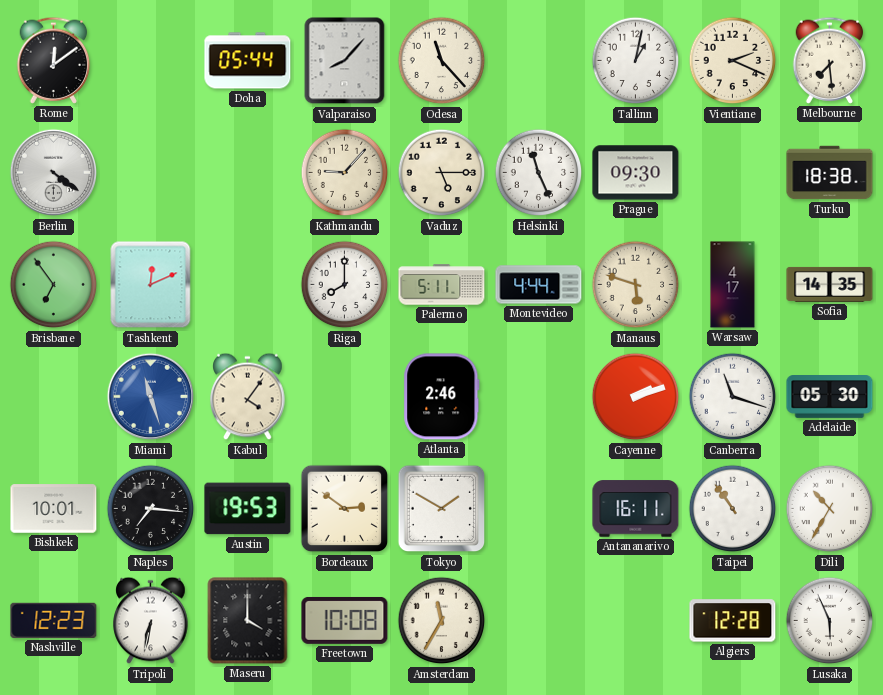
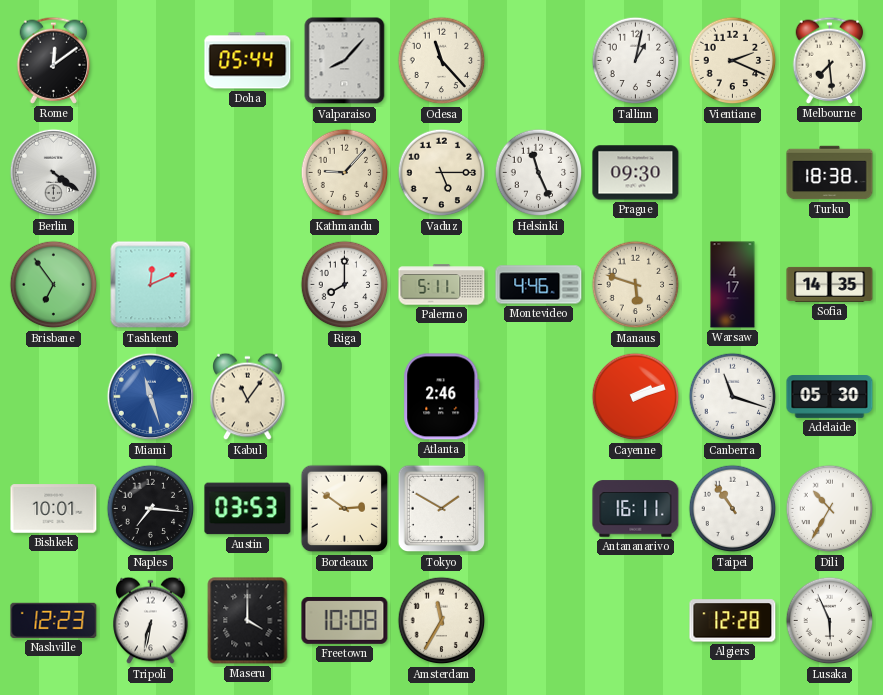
Montevideo: 4:44 -> 4:46 (539, 285)
Kabul: 4:06 -> 11:06 (248, 397)
Austin: 19:53 -> 03:53 (248, 509)
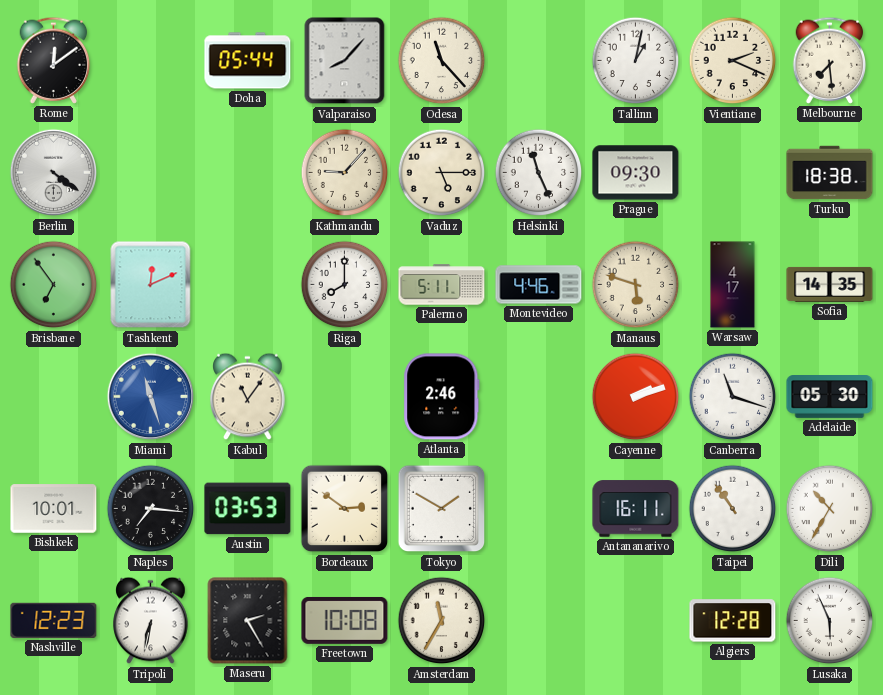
Maseru: 4:00 -> 2:25 (248, 621)
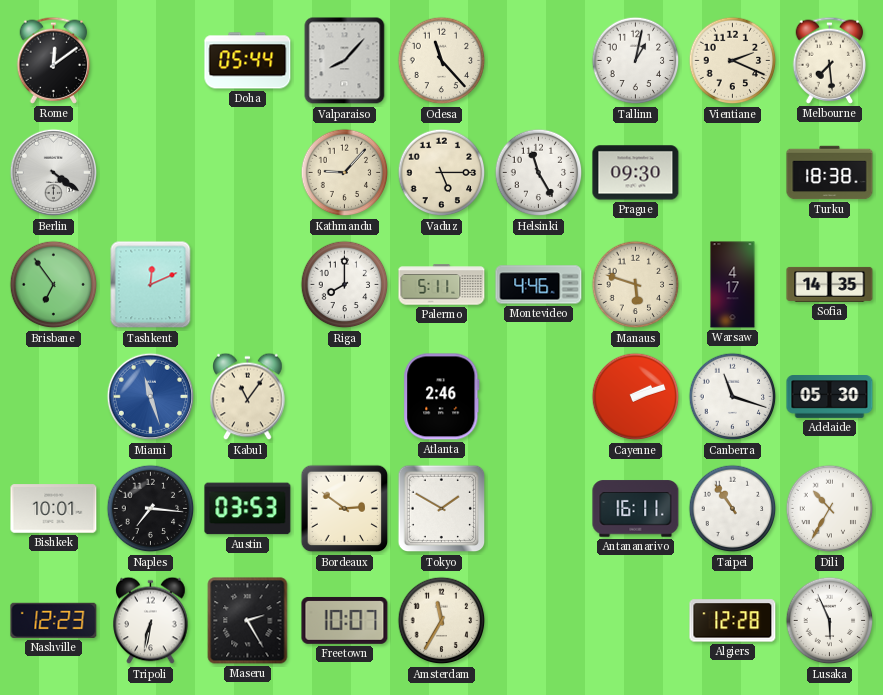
Helsinki: 11:26 -> 11:25 (539, 173)
Freetown: 10:08 -> 10:07 (345, 620)
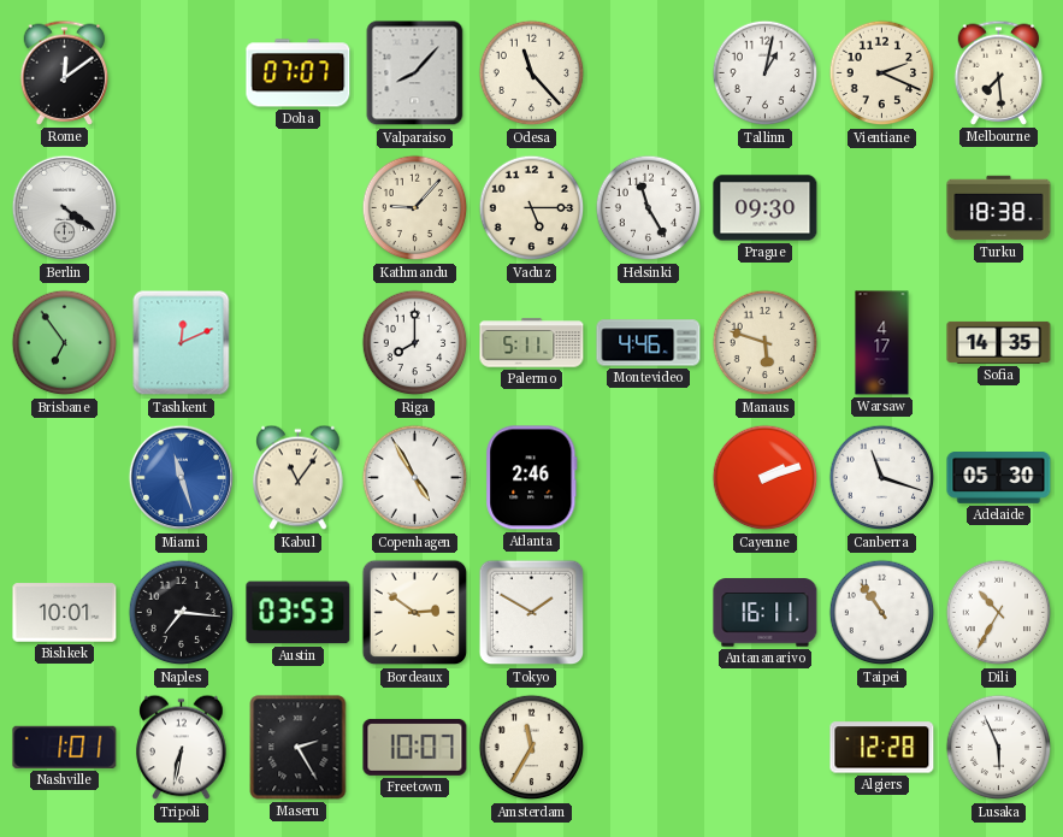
Doha: 05:44 -> 07:07 (299, 73)
Copenhagen: none -> 4:55 (415, 478)
Nashville: 12:23 -> 1:01 (65, 747)
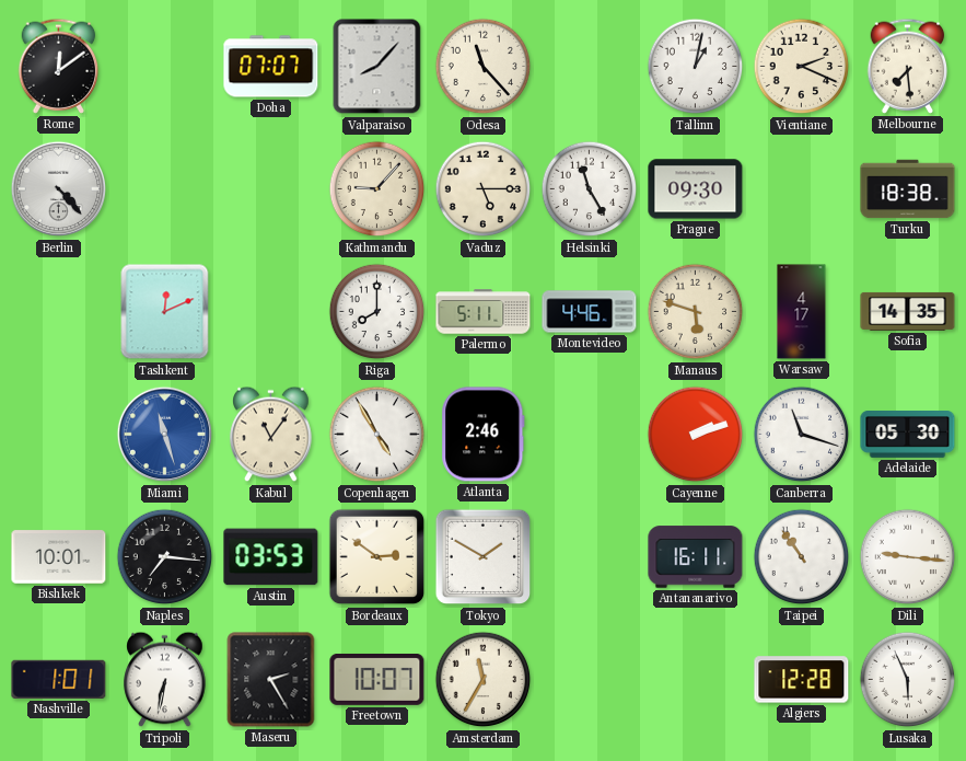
Berlin: 4:21 -> 4:23 (59, 189)
Brisbane: 6:54 -> none (65, 343)
Dili: 10:35 -> 9:16 (908, 557)
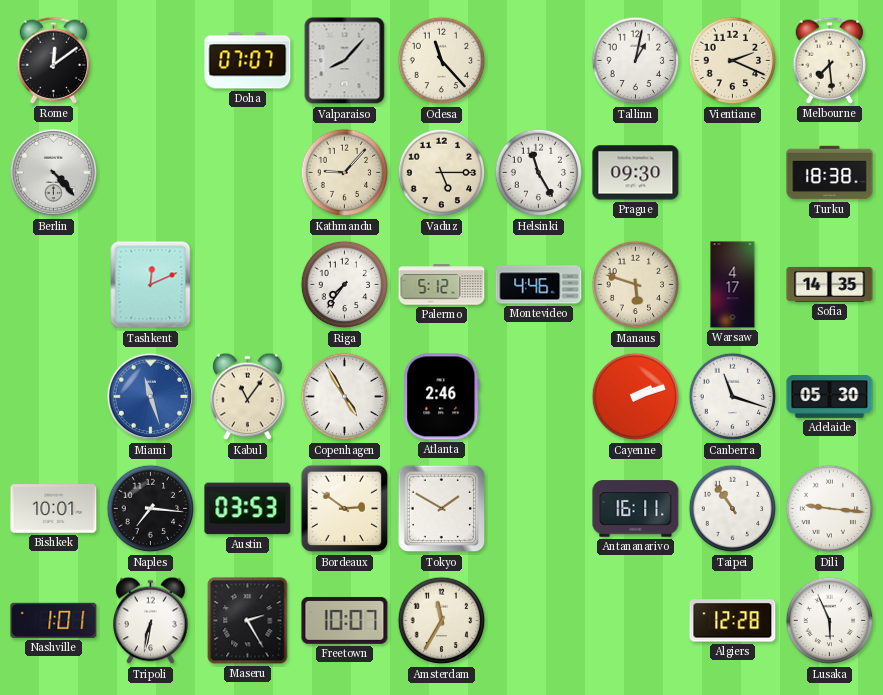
Riga: 8:00 -> 7:36 (345, 285)
Palermo: 5:11 -> 5:12 (442, 285)
